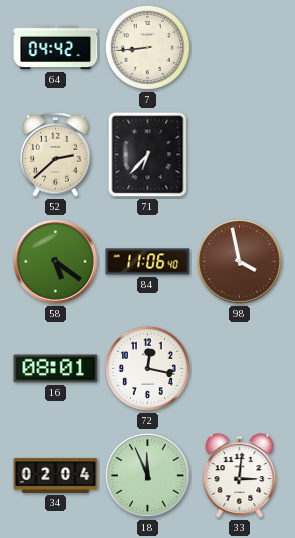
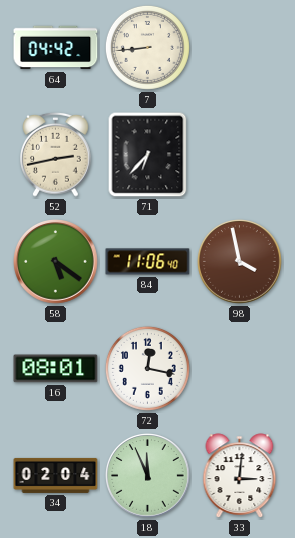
52: 2:38 -> 2:43 (56, 154)
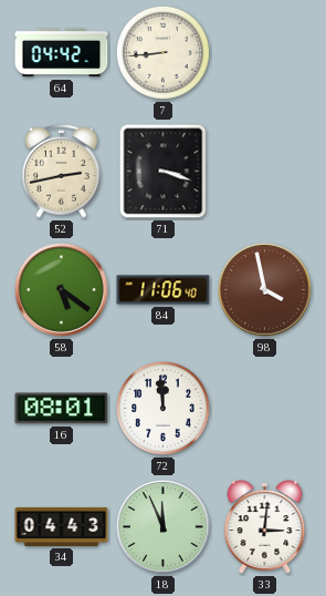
71: 6:37 -> 3:18 (164, 172)
72: 12:17 -> 11:59 (162, 408)
34: 02:04 -> 04:43 (62, 526)
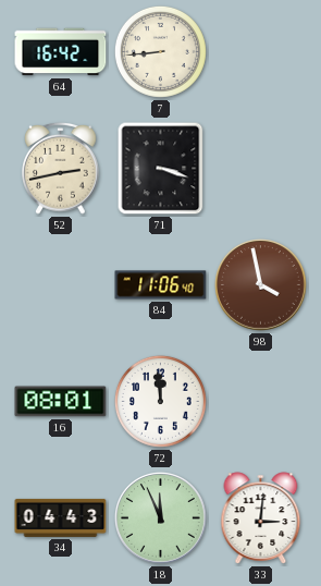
64: 04:42 -> 16:42 (61, 52)
58: 5:21 -> none (62, 290)
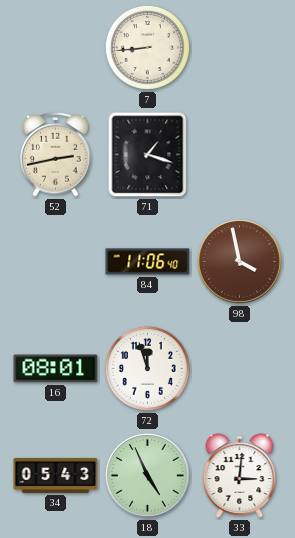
64: 16:42 -> none (61, 52)
71: 3:18 -> 1:18 (148, 155)
72: 11:59 -> 11:57 (147, 368)
34: 04:43 -> 05:43 (56, 475)
18: 11:56 -> 4:56 (148, 476)
